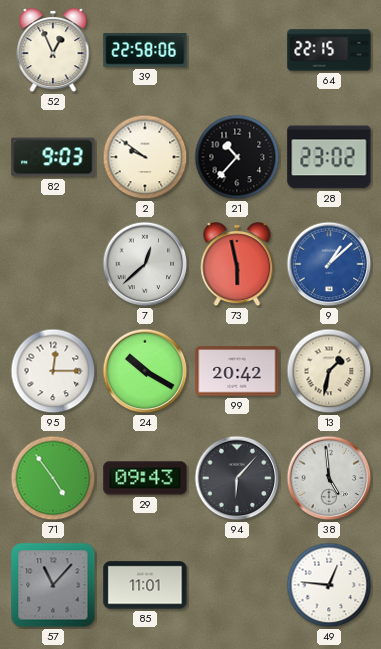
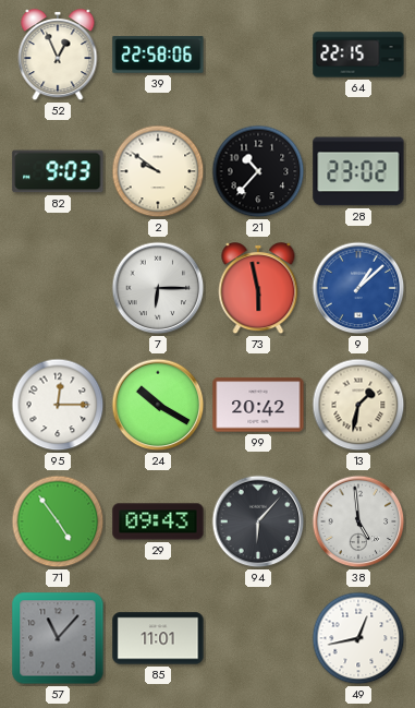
7: 12:38 -> 6:15 (158, 288)
49: 12:46 -> 12:43 (358, 638)
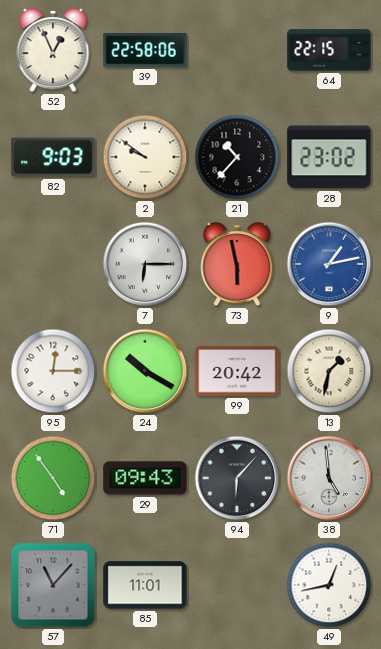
9: 1:08 -> 1:13 (329, 264)
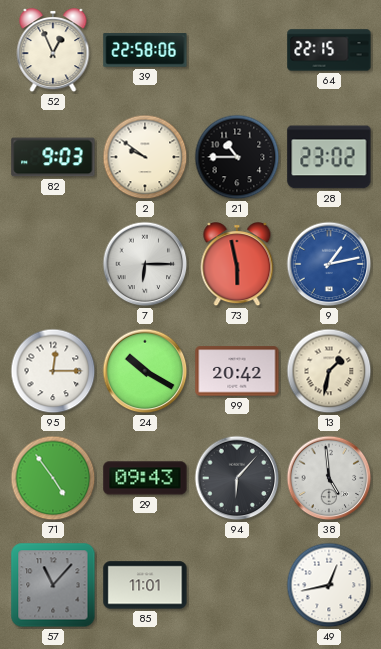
21: 10:37 -> 10:45 (237, 157)
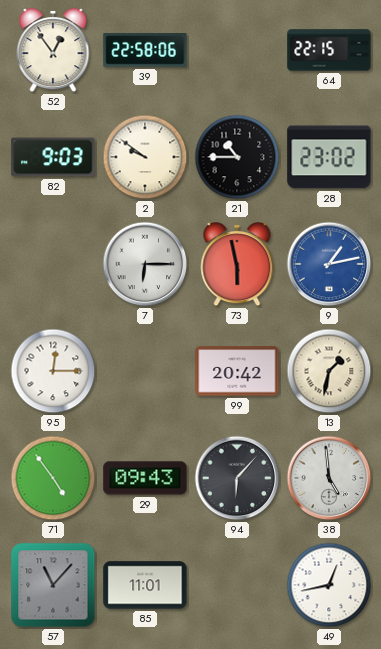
52: 12:56 -> 12:54 (53, 51)
24: 10:20 -> none (145, 371)
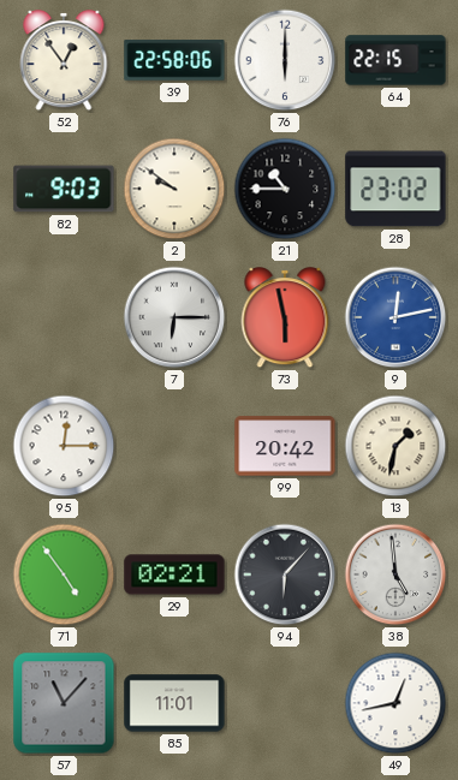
76: none -> 6:00 (285, 60)
9: 1:13 -> 12:13 (395, 317)
29: 09:43 -> 02:21 (174, 574)
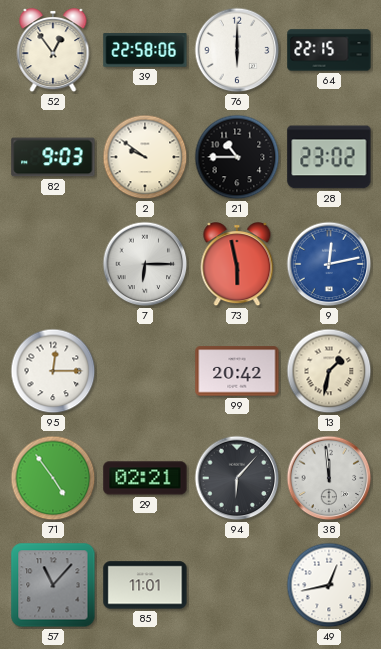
38: 4:59 -> 11:59 (329, 478)
